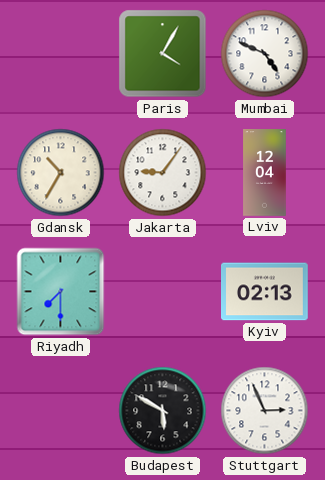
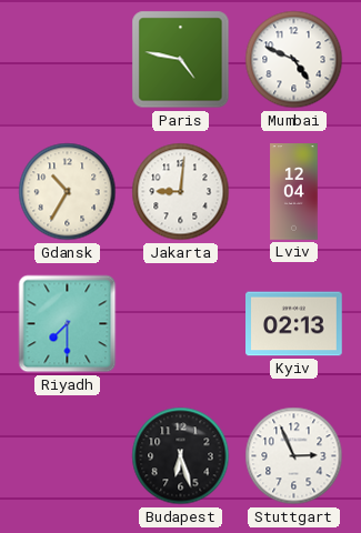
Paris: 4:05 -> 4:47 (181, 60)
Jakarta: 9:06 -> 9:01 (181, 192)
Budapest: 5:50 -> 6:27 (181, 456)
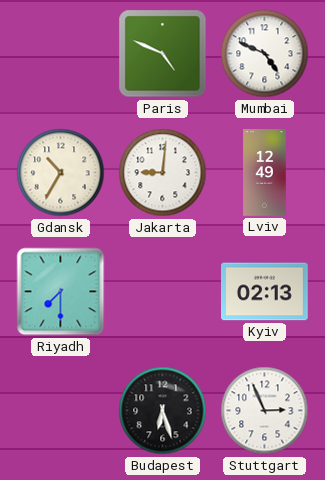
Paris: 4:47 -> 4:49 (163, 54)
Lviv: 12:04 -> 12:49 (265, 173)
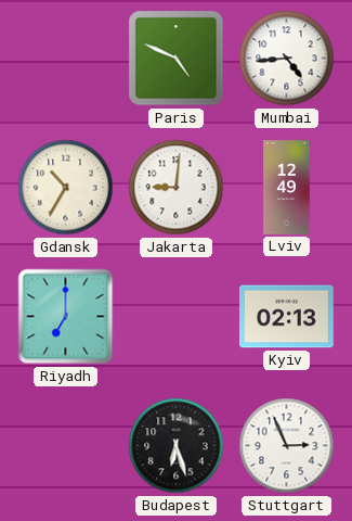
Mumbai: 4:49 -> 4:44 (287, 59)
Riyadh: 7:30 -> 7:00 (66, 317)
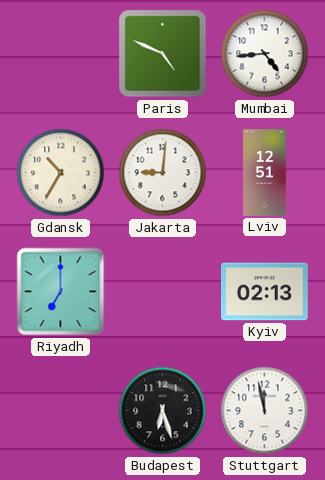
Lviv: 12:49 -> 12:51 (265, 173)
Stuttgart: 2:56 -> 11:58 (265, 411)
